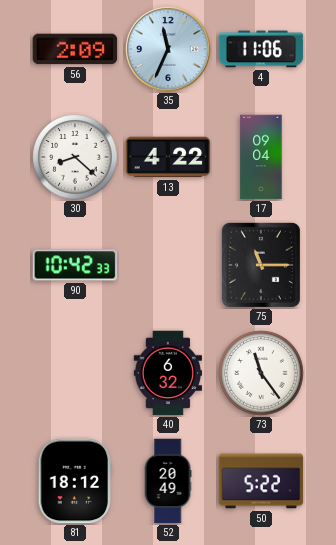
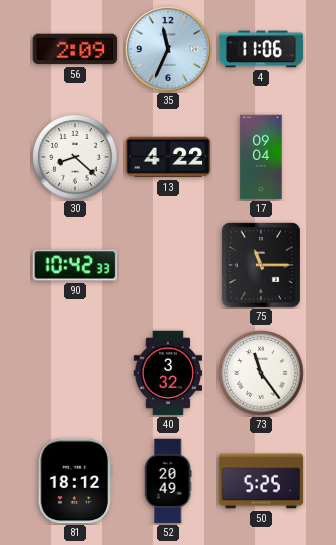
40: 6:32 -> 3:32 (168, 373)
50: 5:22 -> 5:25 (261, 481)
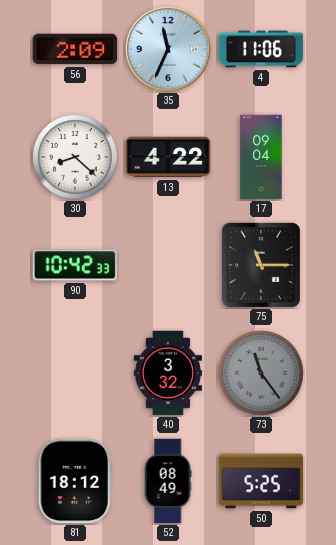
73 dial: white -> grey (261, 373)
52: 20:49 -> 08:49 (168, 481)
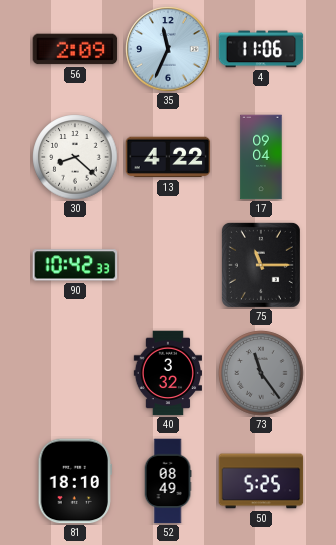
81: 18:12 -> 18:10 (74, 481)
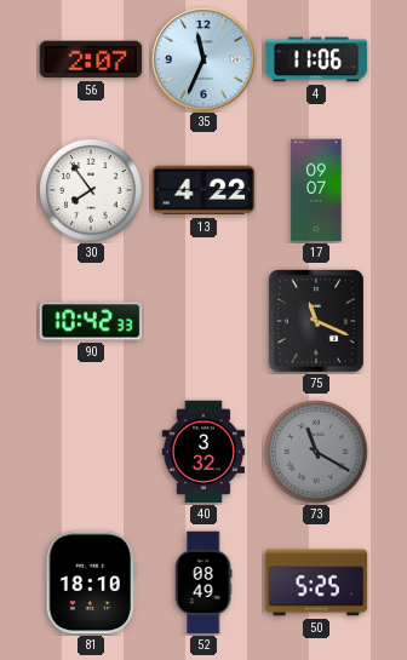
56: 2:09 -> 2:07 (91, 59)
30: 8:22 -> 7:54 (91, 190)
17: 09:04 -> 09:07 (316, 190)
75: 11:15 -> 11:19 (316, 321)
73: 11:24 -> 11:20 (316, 452)
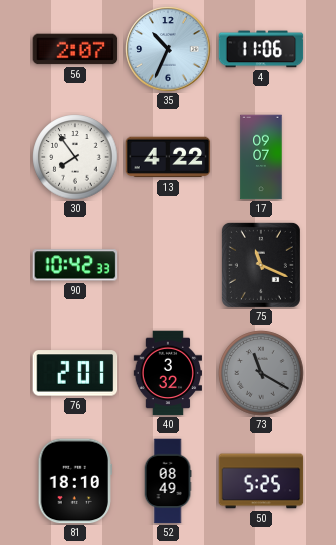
35: 11:34 -> 10:34 (168, 49)
76: none -> 2:01 (75, 373)
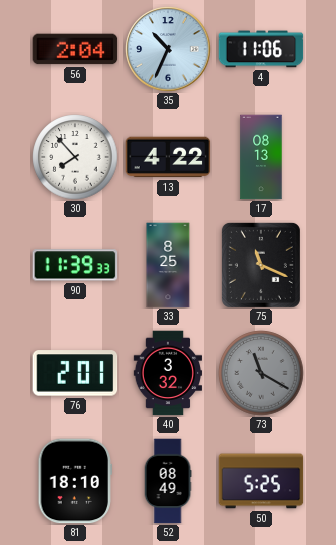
56: 2:07 -> 2:04 (75, 49)
30: 7:54 -> 7:53 (75, 157)
17: 09:07 -> 08:13 (261, 157)
90: 10:42 -> 11:39 (75, 265)
33: none -> 8:25 (168, 265)
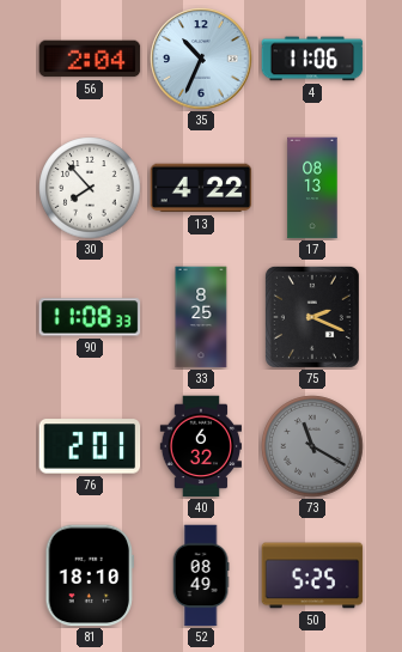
90: 11:39 -> 11:08 (90, 317)
75: 11:19 -> 2:19 (312, 317)
40: 3:32 -> 6:32 (201, 446)
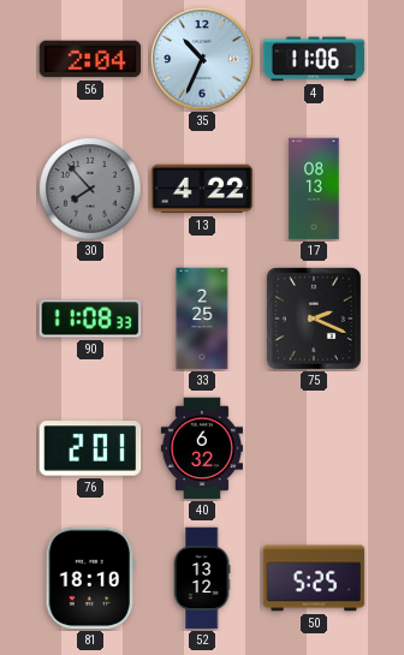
30 dial: white -> grey (90, 189)
33: 8:25 -> 2:25 (202, 318)
73: 11:20 -> none (312, 446)
52: 08:49 -> 13:12 (202, 578)
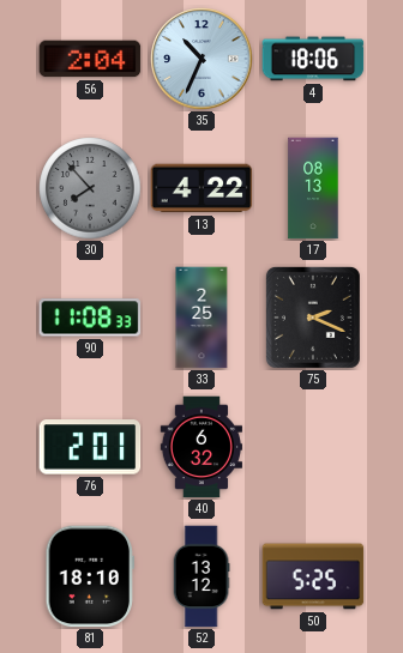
4: 11:06 -> 18:06 (313, 59)
